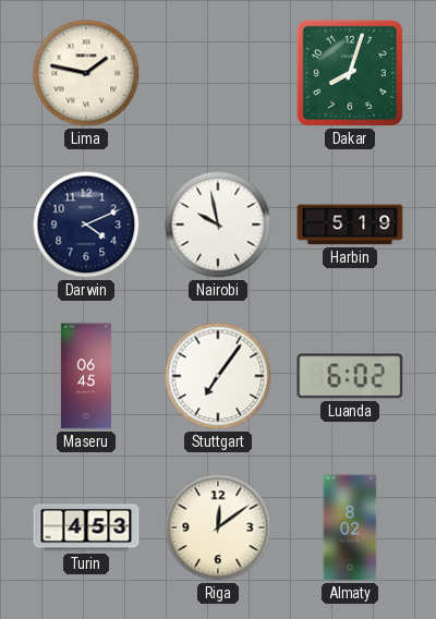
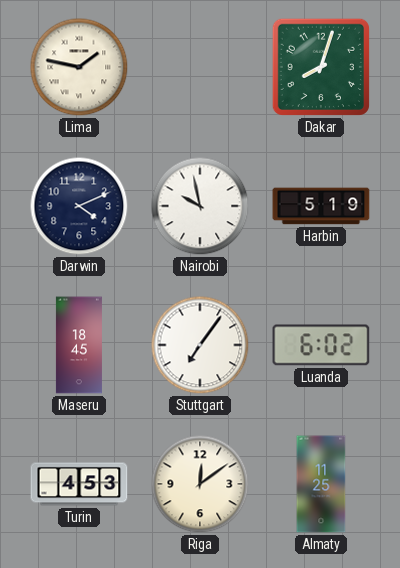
Maseru: 06:45 -> 18:45 (79, 345)
Almaty: 8:02 -> 11:25 (321, 484)
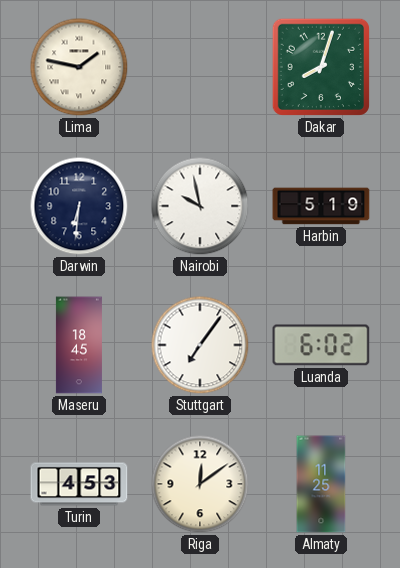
Darwin: 4:11 -> 6:31 (79, 206)
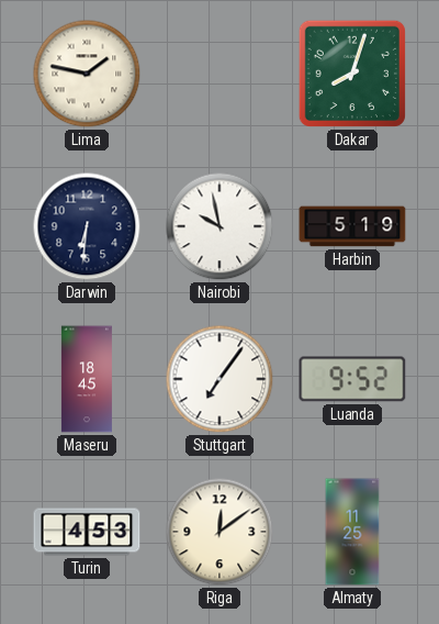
Luanda: 6:02 -> 9:52 (352, 379)
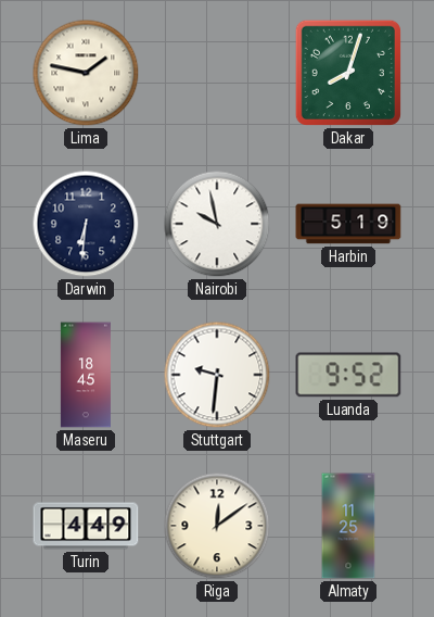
Stuttgart: 7:06 -> 9:31 (217, 375)
Turin: 4:53 -> 4:49 (86, 526)
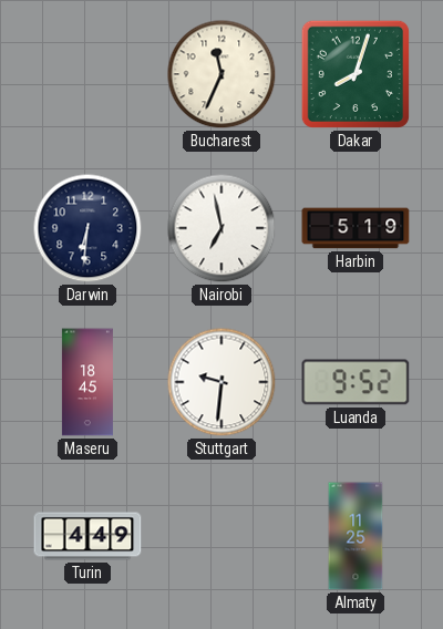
Lima: 1:47 -> none (86, 73)
Bucharest: none -> 11:34 (221, 74)
Nairobi: 9:58 -> 6:58 (221, 228)
Riga: 12:09 -> none (217, 526)
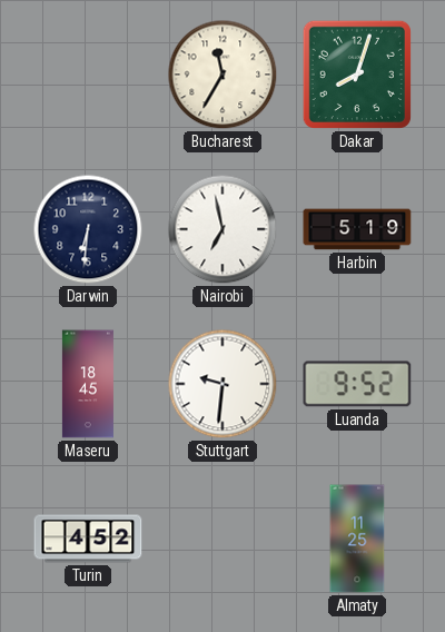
Bucharest: 11:34 -> 11:35 (222, 75)
Turin: 4:49 -> 4:52 (88, 539)
